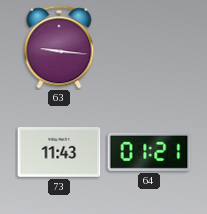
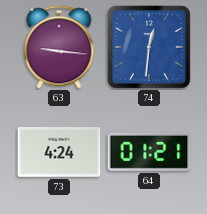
74: none -> 12:31 (149, 47)
73: 11:43 -> 4:24 (59, 153)
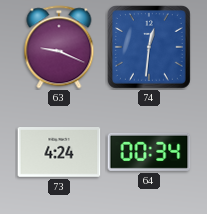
63: 9:16 -> 9:19 (59, 47)
64: 01:21 -> 00:34 (149, 152)
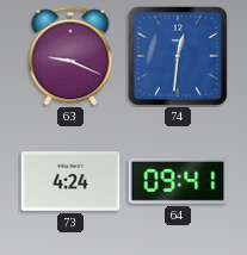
64: 00:34 -> 09:41 (178, 181)
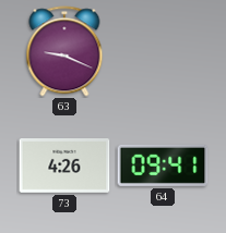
74: 12:31 -> none (178, 56)
73: 4:24 -> 4:26 (64, 167)
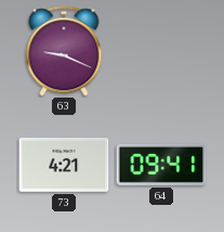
73: 4:26 -> 4:21 (64, 166)
